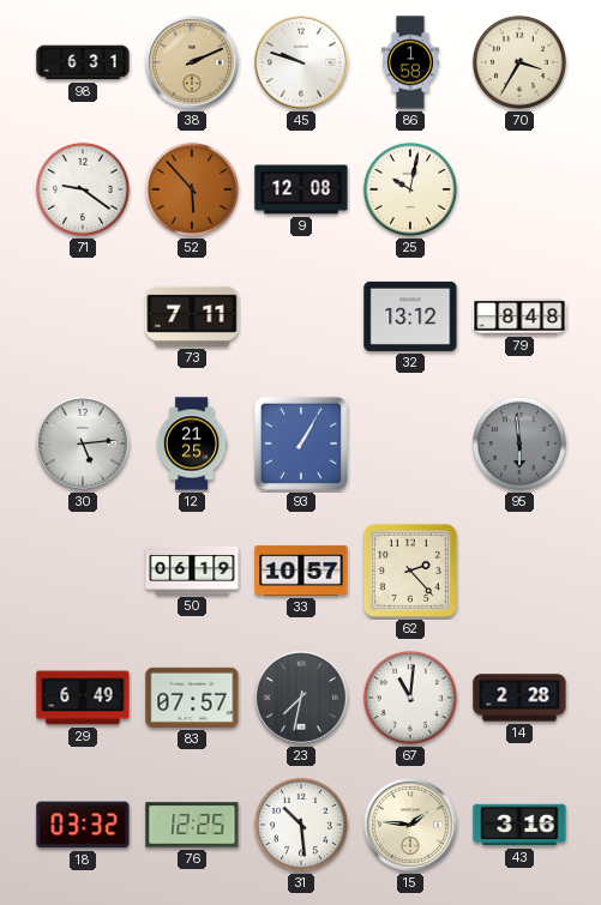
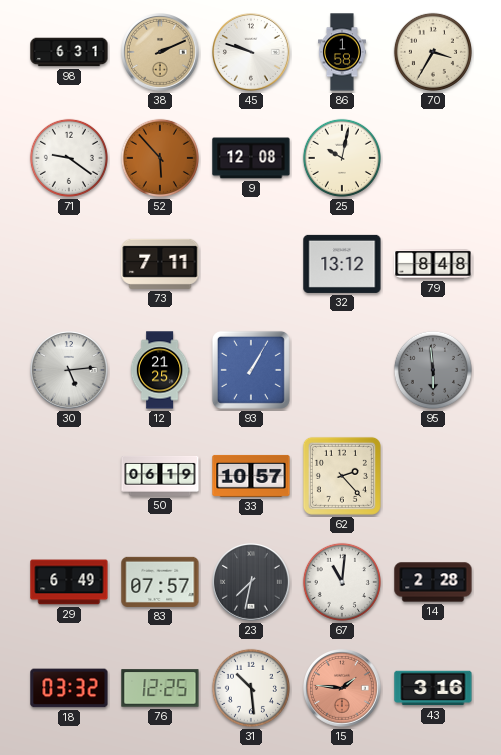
15 dial: cream -> salmon (343, 689)
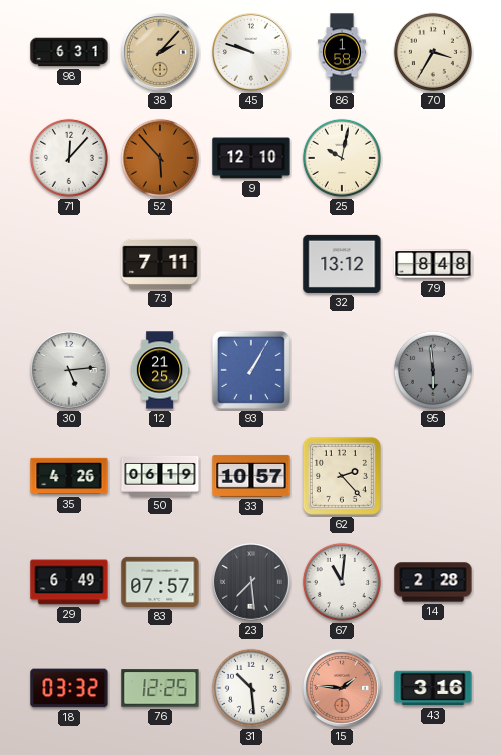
38: 2:11 -> 2:07 (161, 53)
71: 9:21 -> 12:07 (69, 158)
9: 12:08 -> 12:10 (251, 158)
35: none -> 4:26 (69, 476)
23: 7:32 -> 7:29 (252, 583)
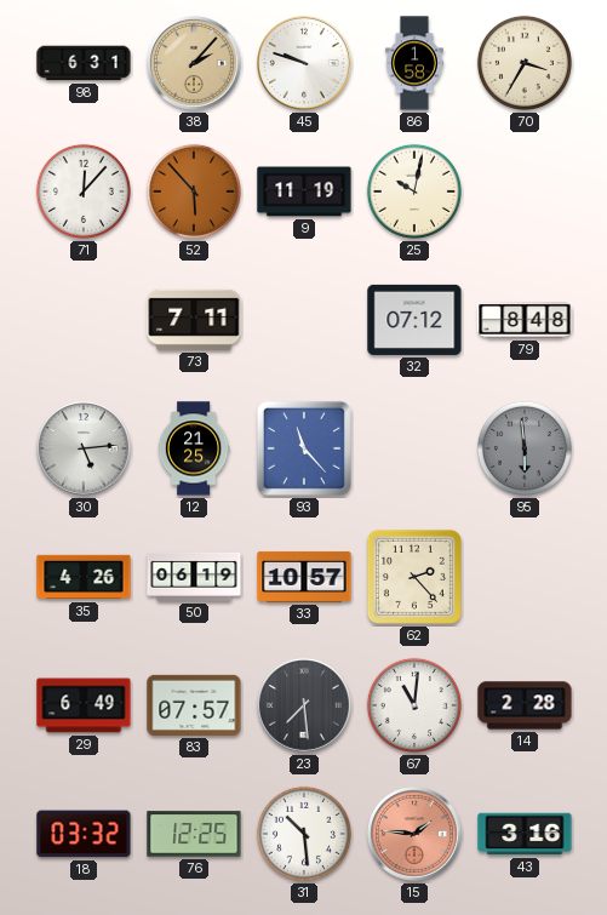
9: 12:10 -> 11:19 (304, 191)
32: 13:12 -> 07:12 (414, 320)
93: 1:05 -> 11:23 (304, 448)
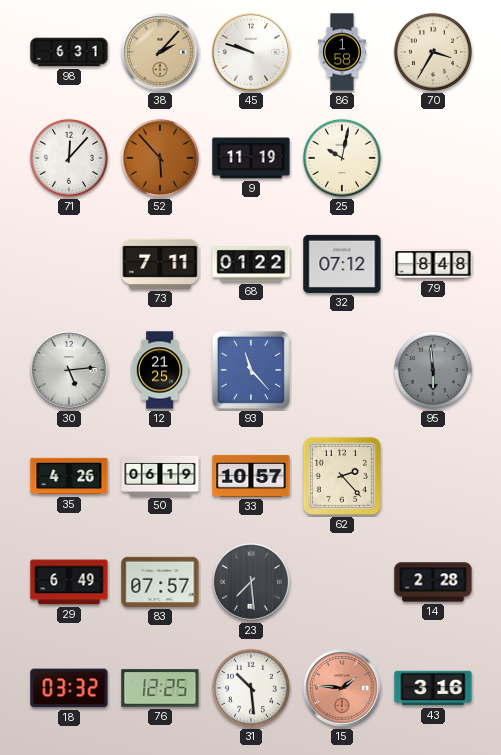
68: none -> 01:22 (251, 264)
67: 11:01 -> none (414, 705)
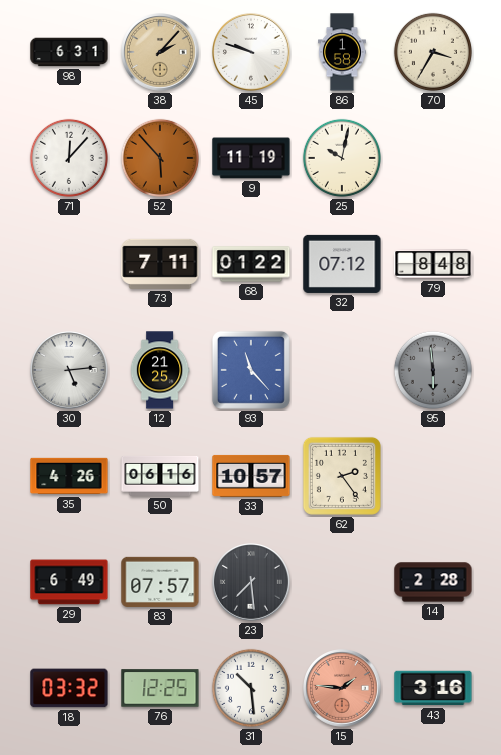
50: 06:19 -> 06:16 (160, 476)
62: 2:23 -> 2:24 (342, 476)
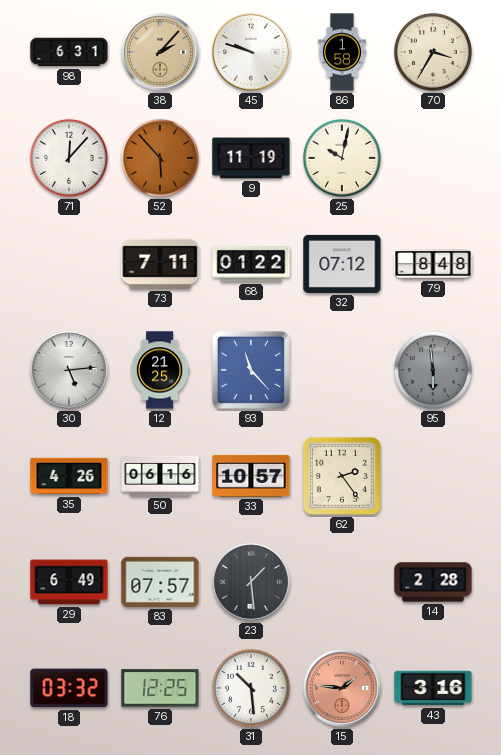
23: 7:29 -> 1:29 (252, 583)
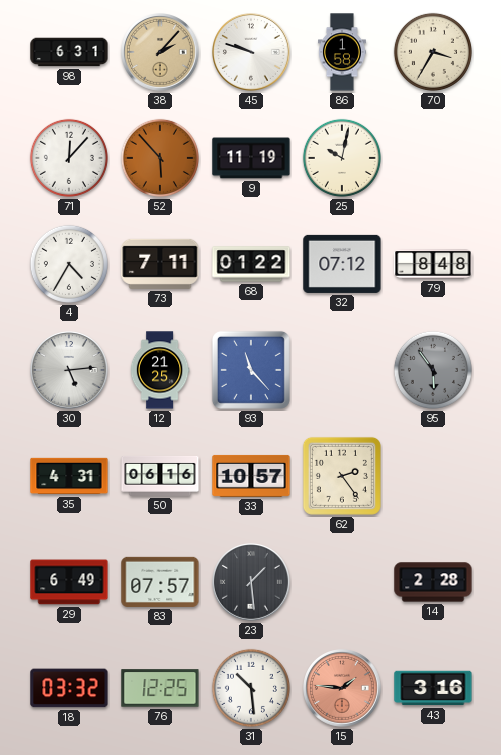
4: none -> 4:35 (69, 264)
95: 5:59 -> 5:54 (433, 370)
35: 4:26 -> 4:31 (69, 476)
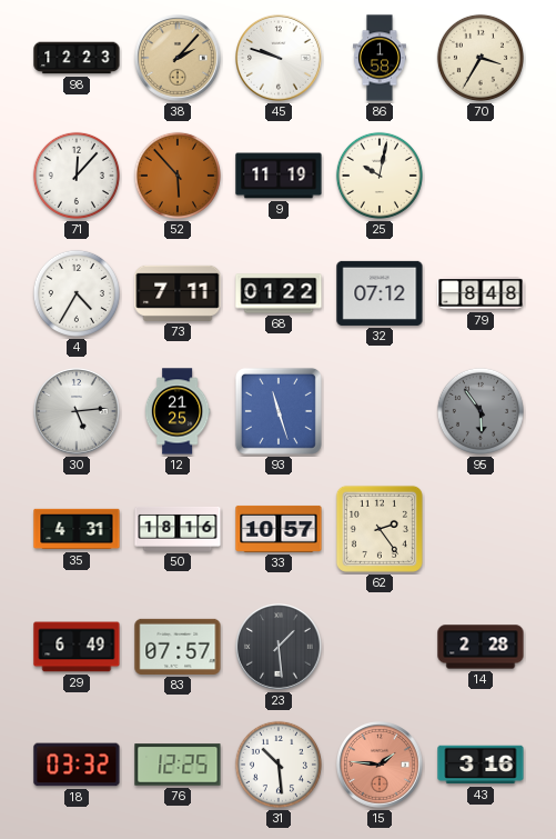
98: 6:31 -> 12:23 (77, 58)
93: 11:23 -> 11:27 (279, 411)
50: 06:16 -> 18:16 (178, 529)
